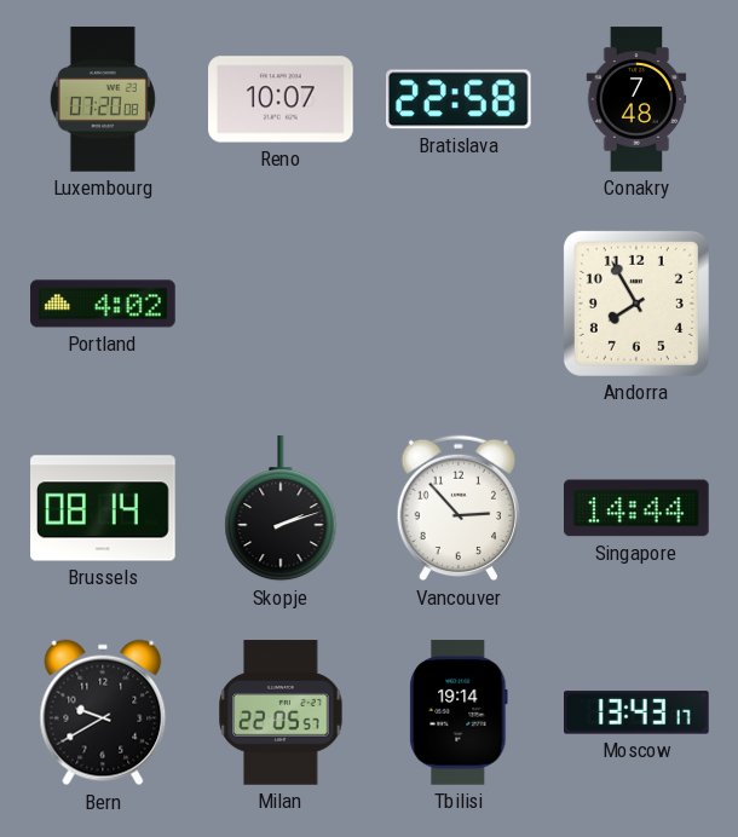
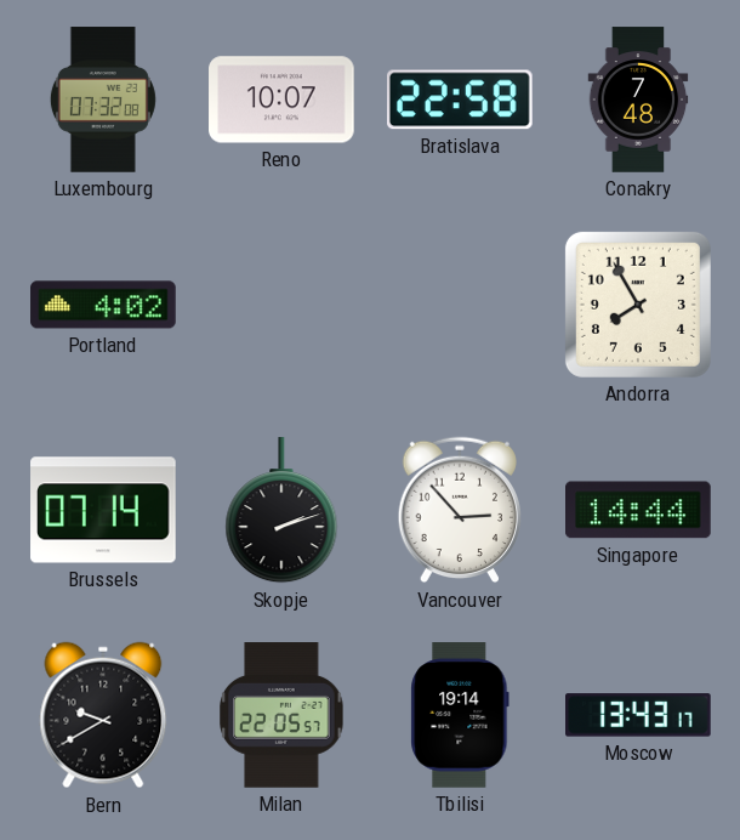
Luxembourg: 07:20 -> 07:32 (103, 100)
Brussels: 08:14 -> 07:14 (103, 510)
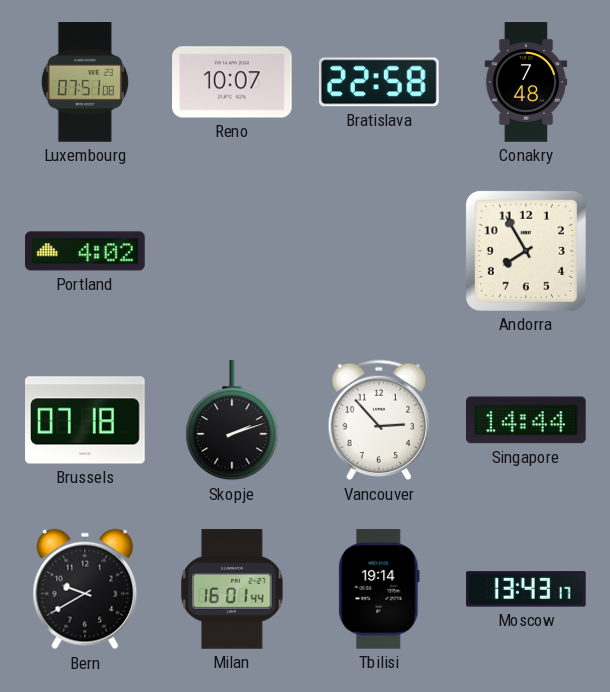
Luxembourg: 07:32 -> 07:51 (85, 82)
Brussels: 07:14 -> 07:18 (85, 420)
Milan: 22:05 -> 16:01 (232, 589)
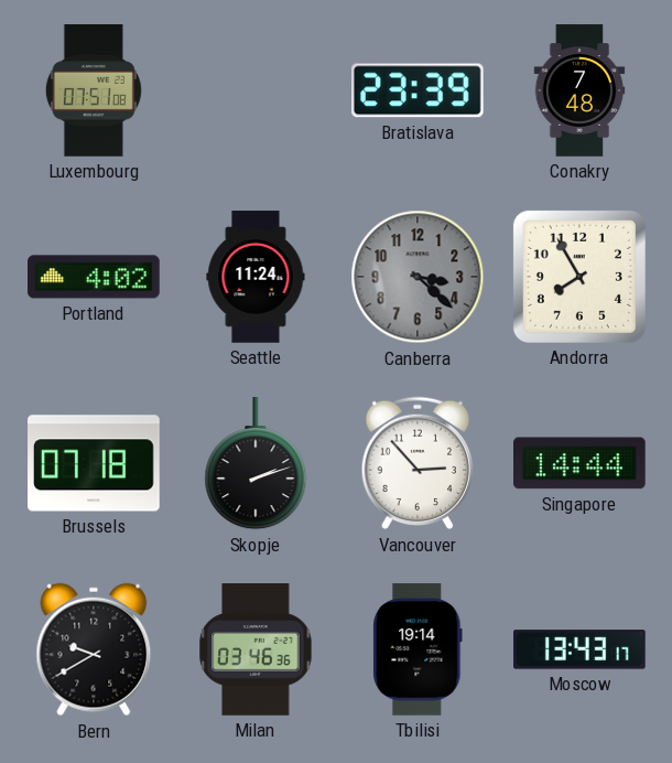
Reno: 10:07 -> none (232, 82)
Bratislava: 22:58 -> 23:39 (419, 90)
Seattle: none -> 11:24 (256, 277)
Canberra: none -> 3:22 (418, 277)
Milan: 16:01 -> 03:46 (256, 649)
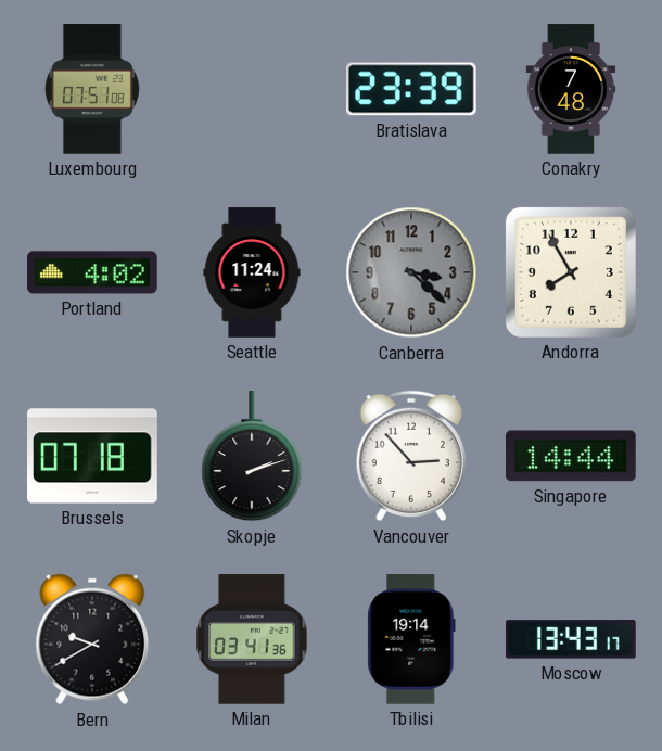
Milan: 03:46 -> 03:41 (252, 639)
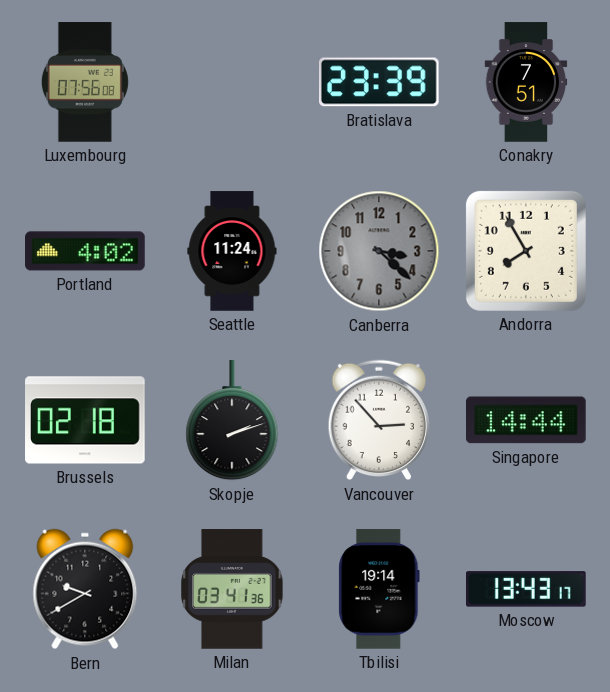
Luxembourg: 07:51 -> 07:56 (85, 82)
Conakry: 7:48 -> 7:51 (526, 82)
Brussels: 07:18 -> 02:18 (85, 420)
